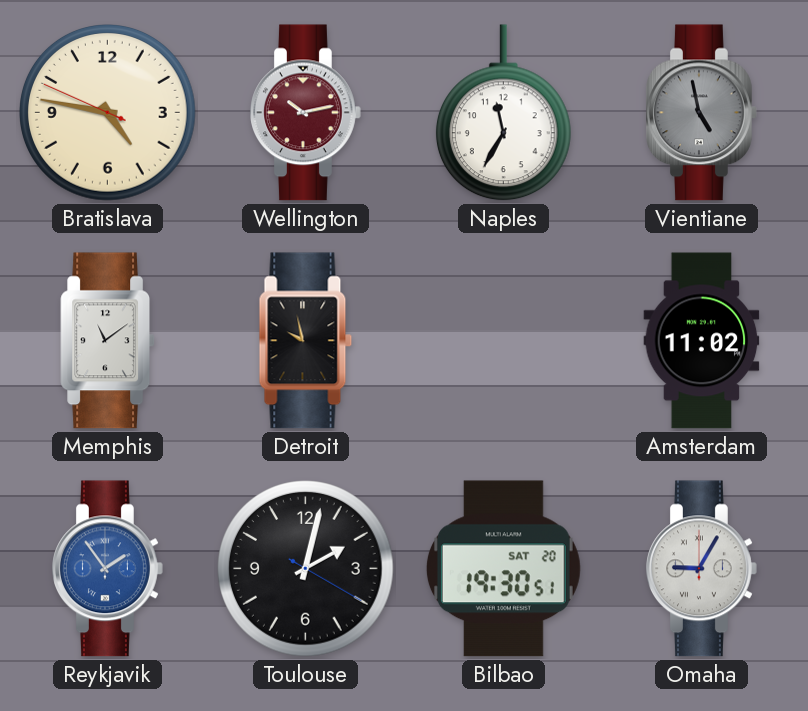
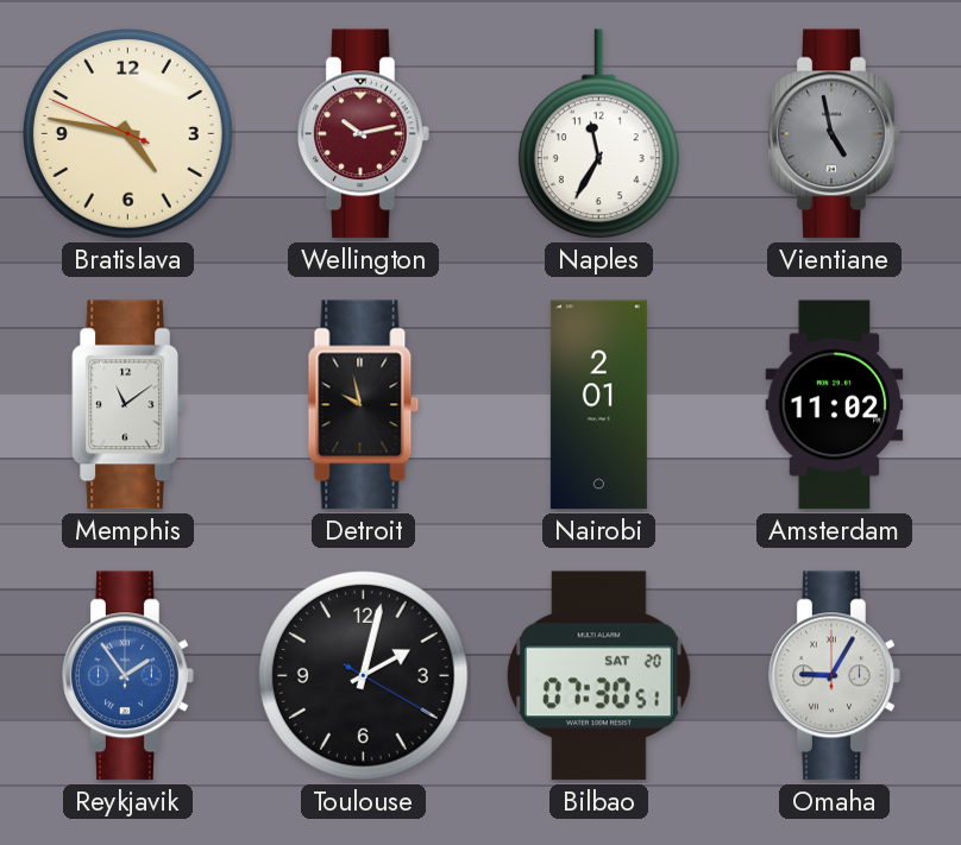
Nairobi: none -> 2:01 (598, 405)
Bilbao: 19:30 -> 07:30 (598, 676)
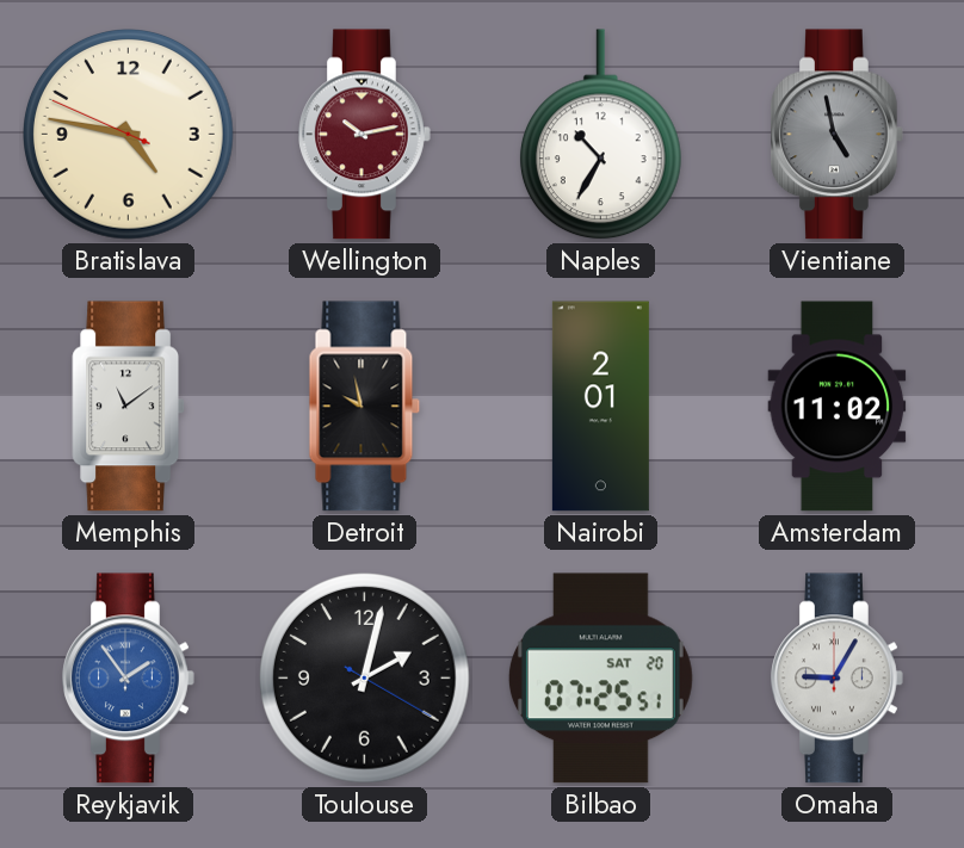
Naples: 11:35 -> 10:35 (600, 135)
Bilbao: 07:30 -> 07:25 (600, 679)
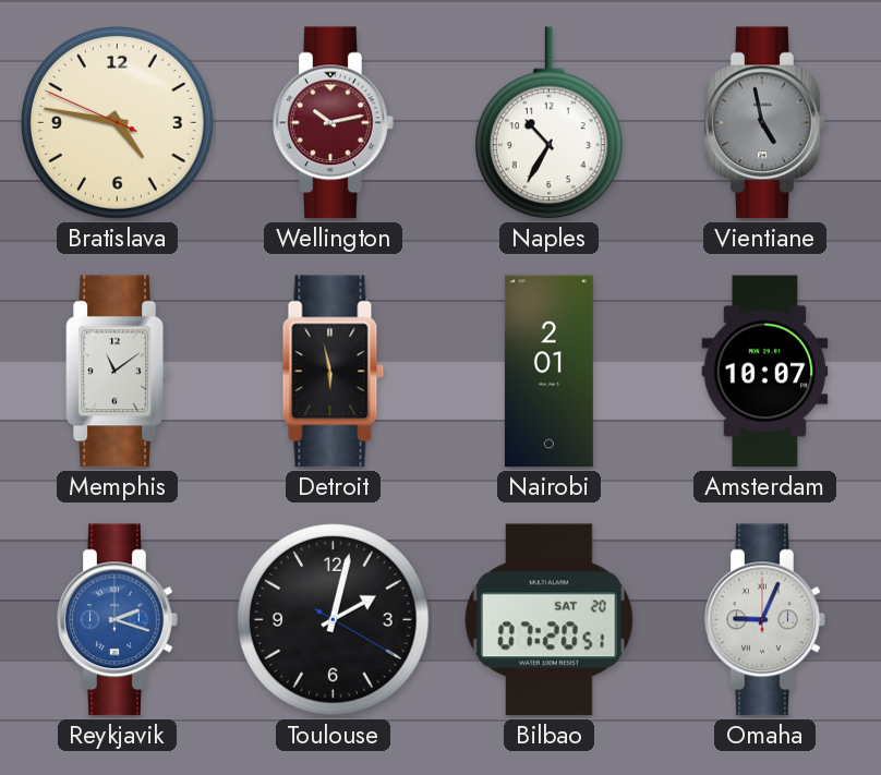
Detroit: 9:58 -> 5:58 (334, 372)
Amsterdam: 11:02 -> 10:07 (765, 372)
Reykjavik: 1:54 -> 2:18 (118, 620)
Bilbao: 07:25 -> 07:20 (548, 620)
Omaha: 9:05 -> 9:04 (765, 620)
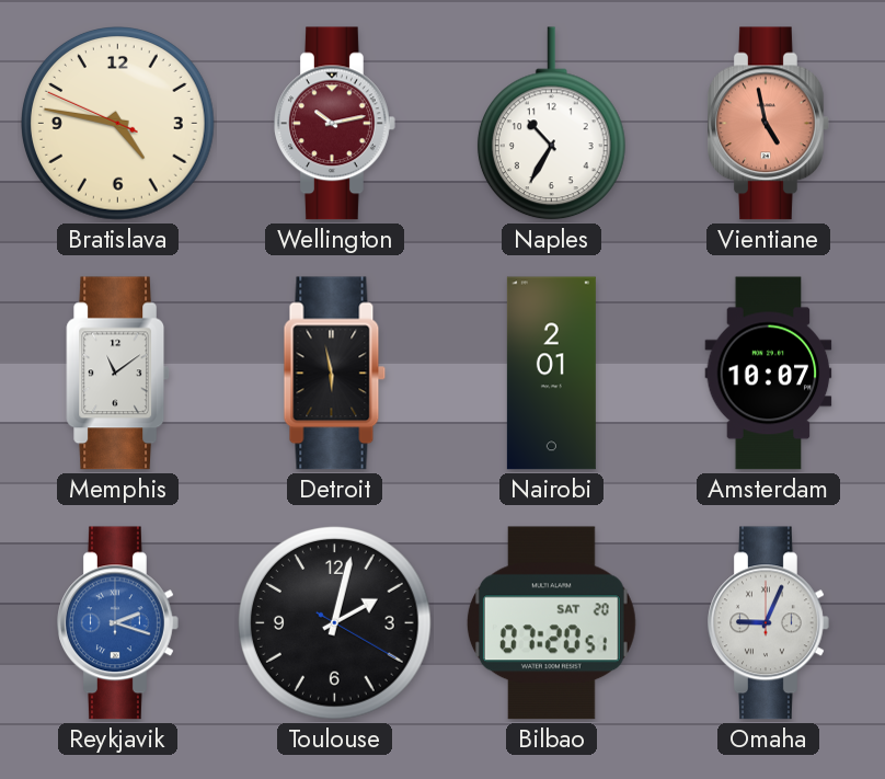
Vientiane dial: grey -> salmon (769, 124)
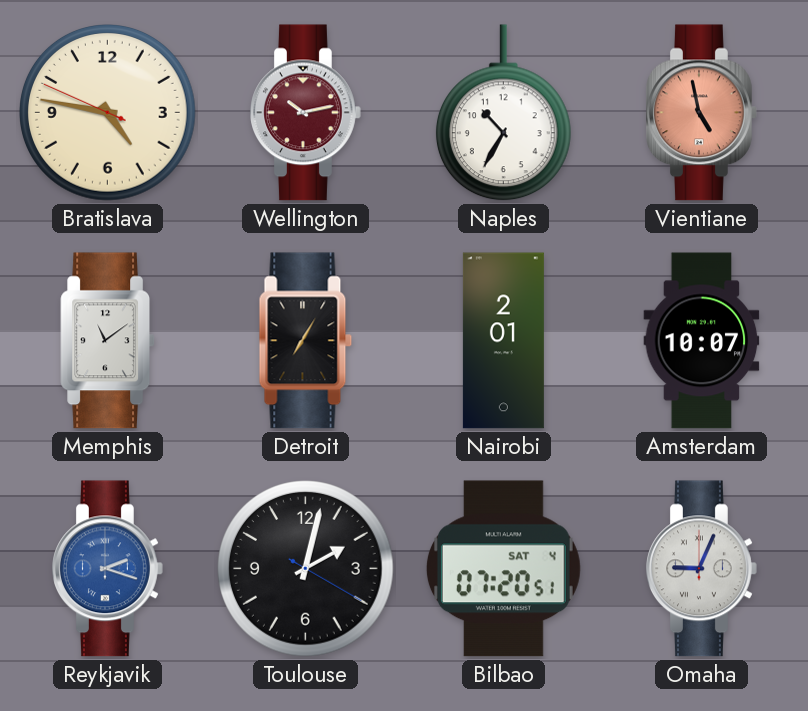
Detroit: 5:58 -> 7:05 (306, 341)
Bilbao date: SAT 20 -> SAT 4 (503, 569)
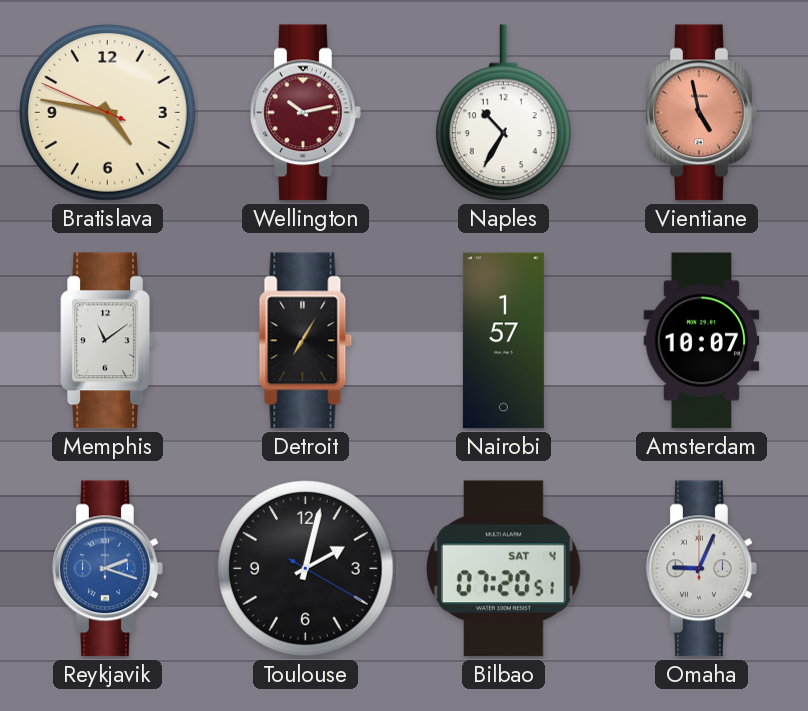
Nairobi: 2:01 -> 1:57 (503, 341)
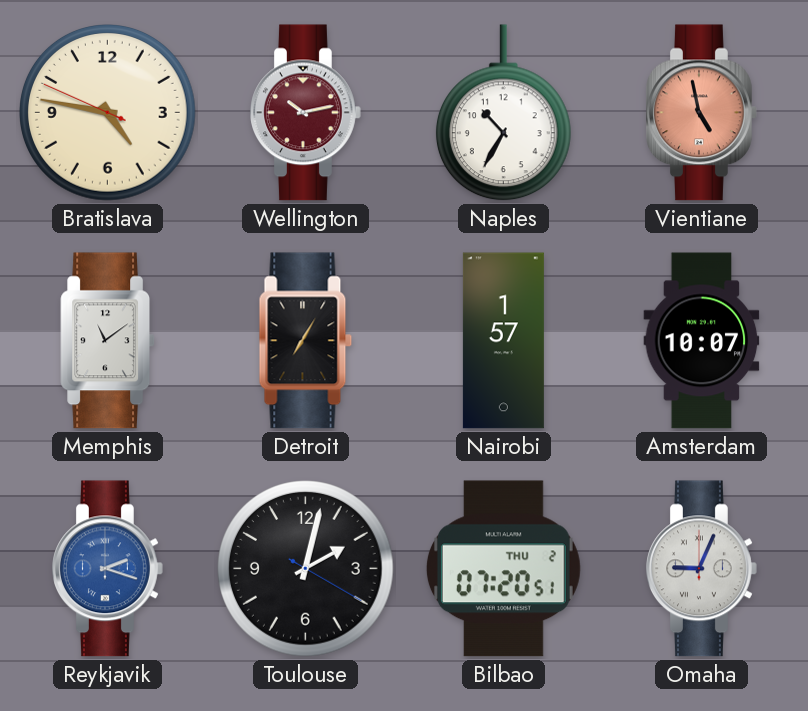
Bilbao date: SAT 4 -> THU 2 (503, 569)
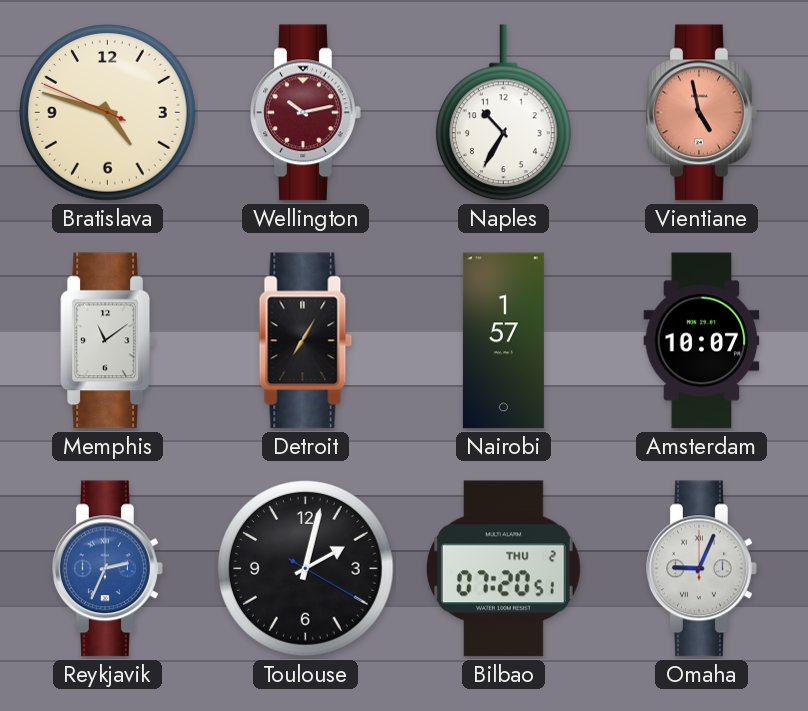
Bratislava: 4:46 -> 4:47 (108, 113)
Reykjavik: 2:18 -> 2:34 (108, 569)
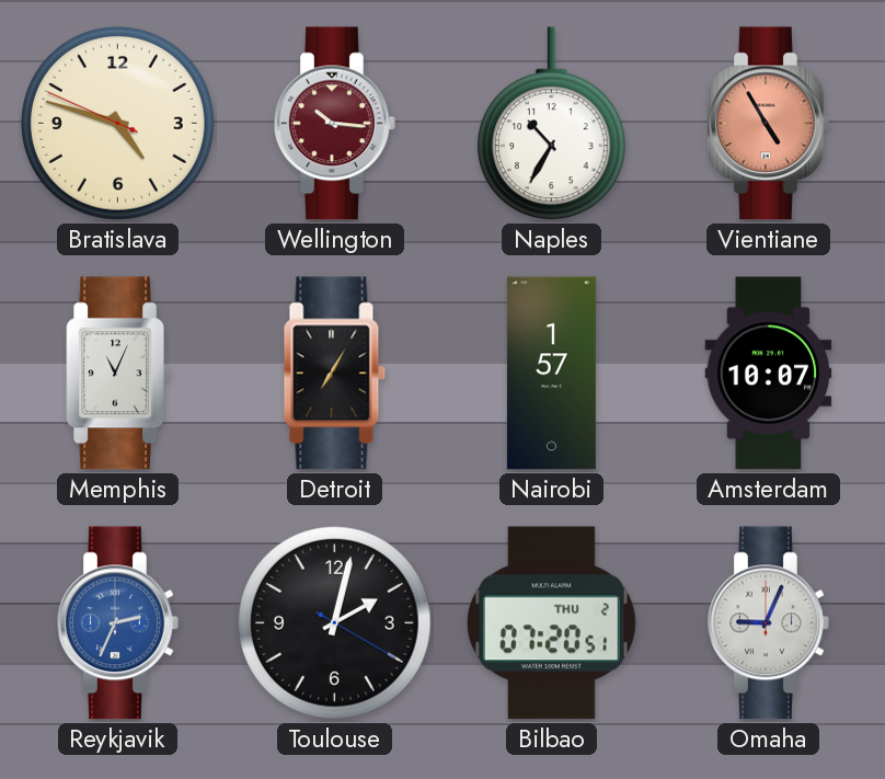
Wellington: 10:13 -> 10:16 (335, 124)
Vientiane: 4:58 -> 4:55 (769, 124)
Memphis: 11:09 -> 11:04 (117, 374)
